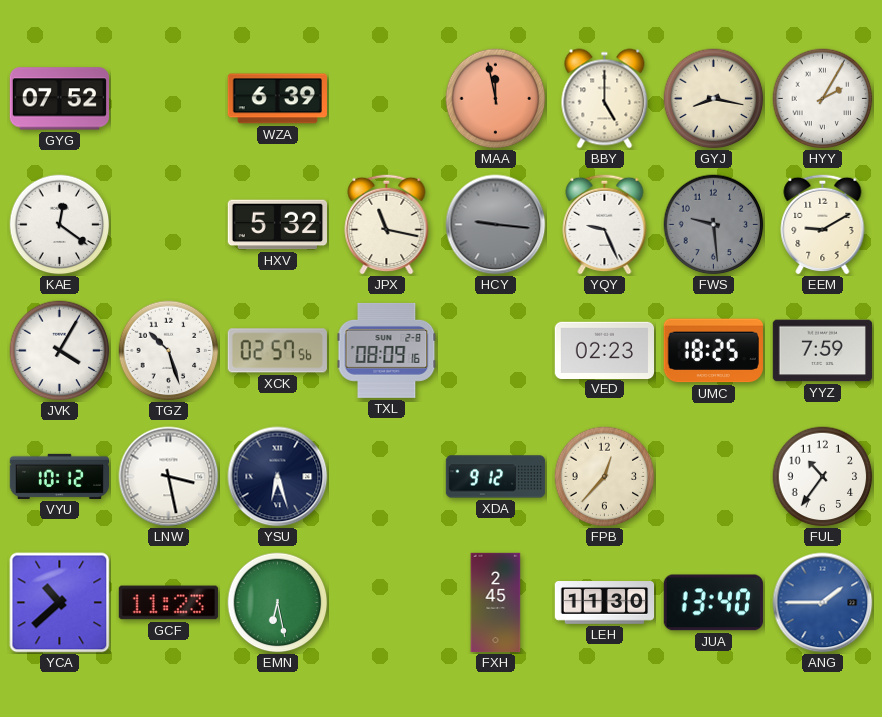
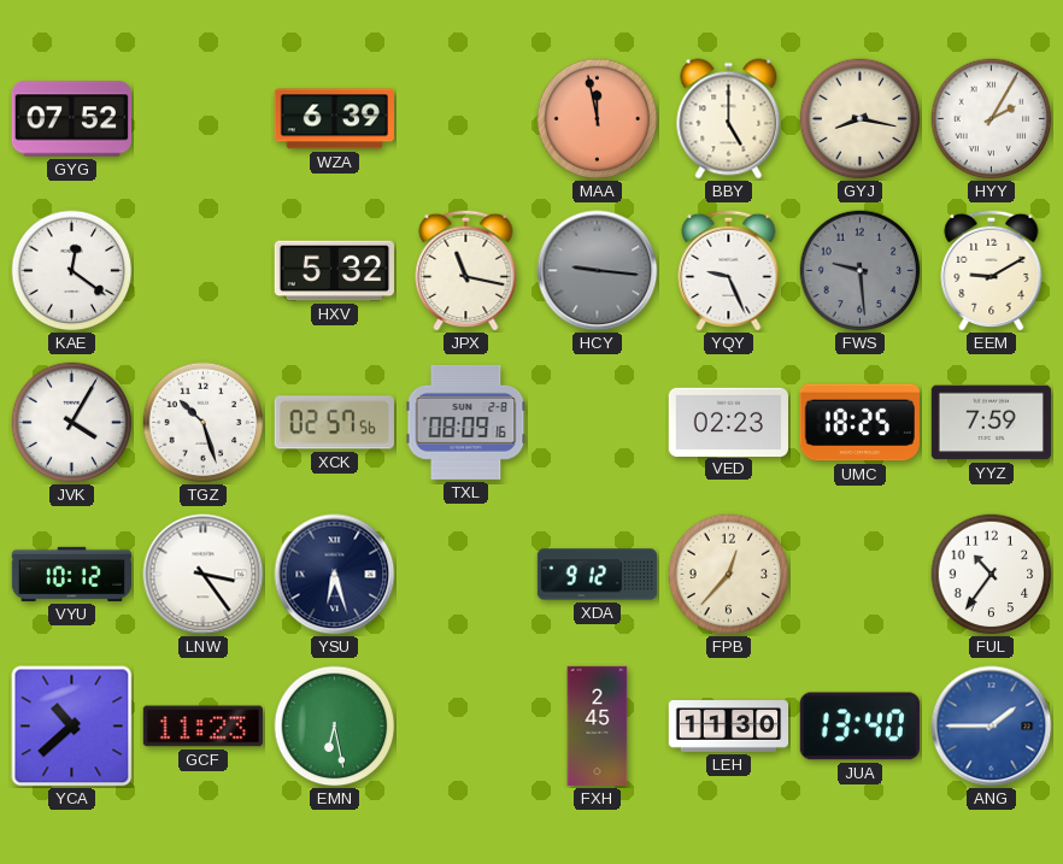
LNW: 3:28 -> 3:24 (204, 575)
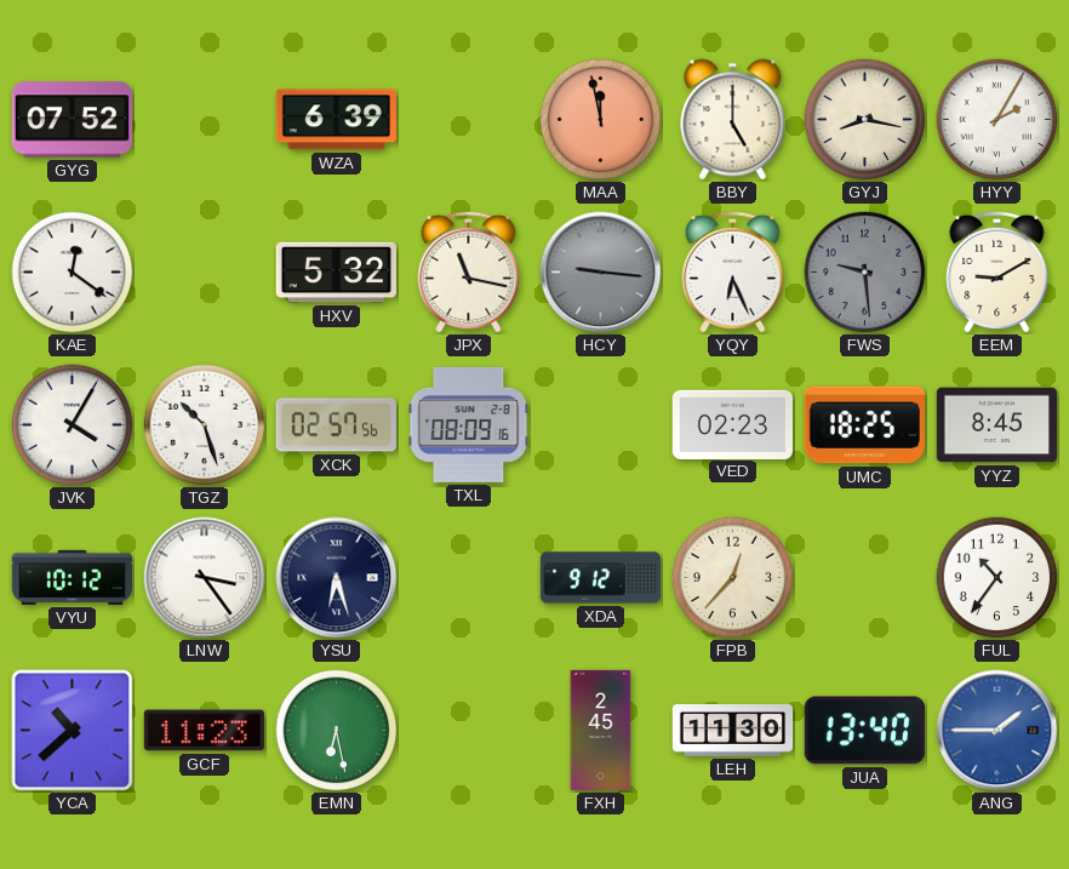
YQY: 9:26 -> 6:26 (733, 271)
YYZ: 7:59 -> 8:45 (996, 425)
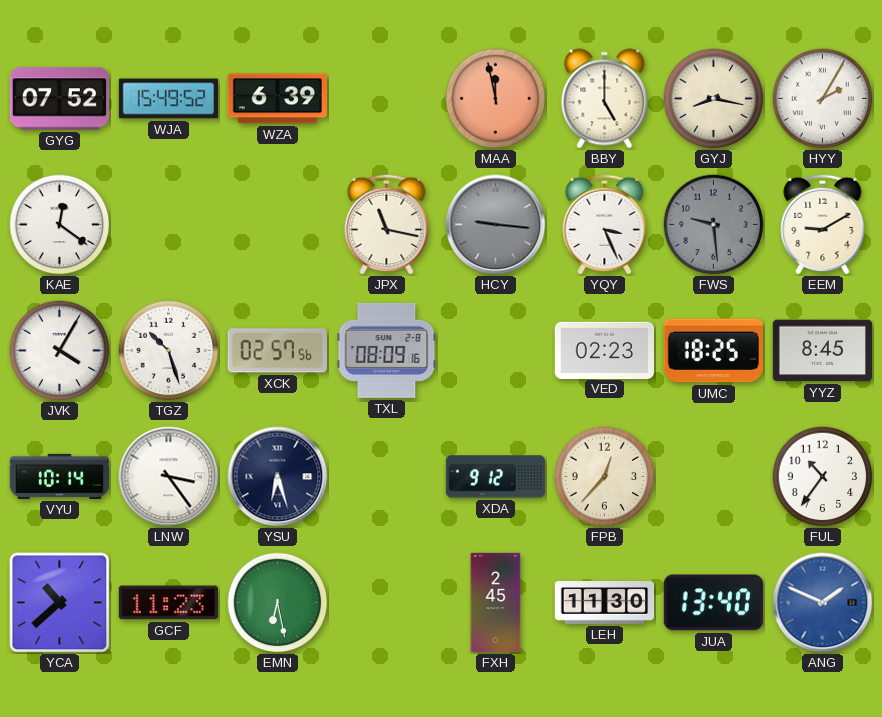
WJA: none -> 15:49 (169, 99)
HXV: 5:32 -> none (336, 273)
YQY: 6:26 -> 3:26 (605, 224)
VYU: 10:12 -> 10:14 (59, 476)
ANG: 1:45 -> 1:49 (823, 603)
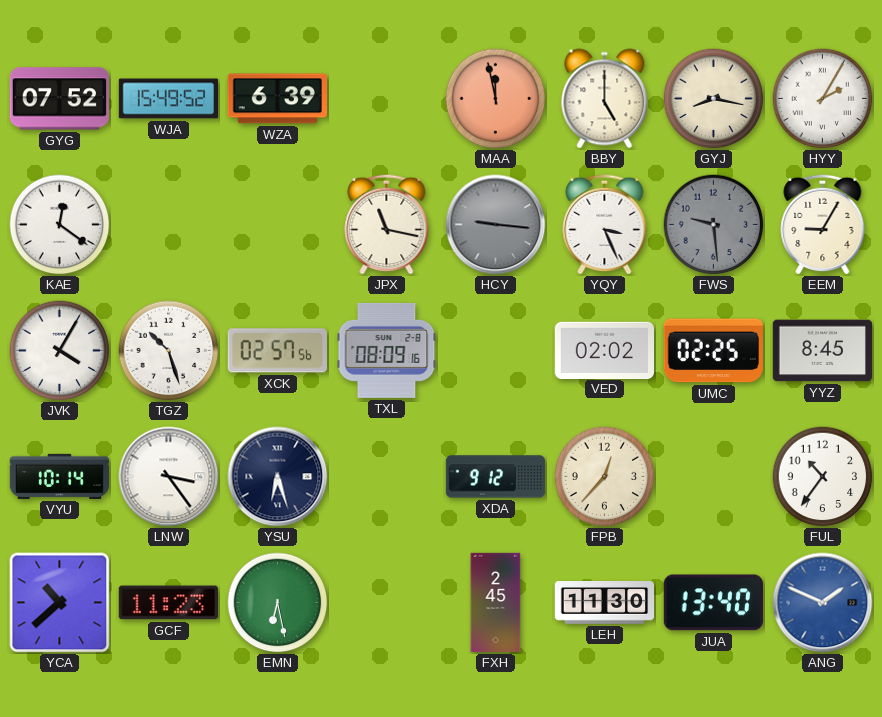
EEM: 9:10 -> 9:05 (823, 224)
VED: 02:23 -> 02:02 (604, 350)
UMC: 18:25 -> 02:25 (713, 351)
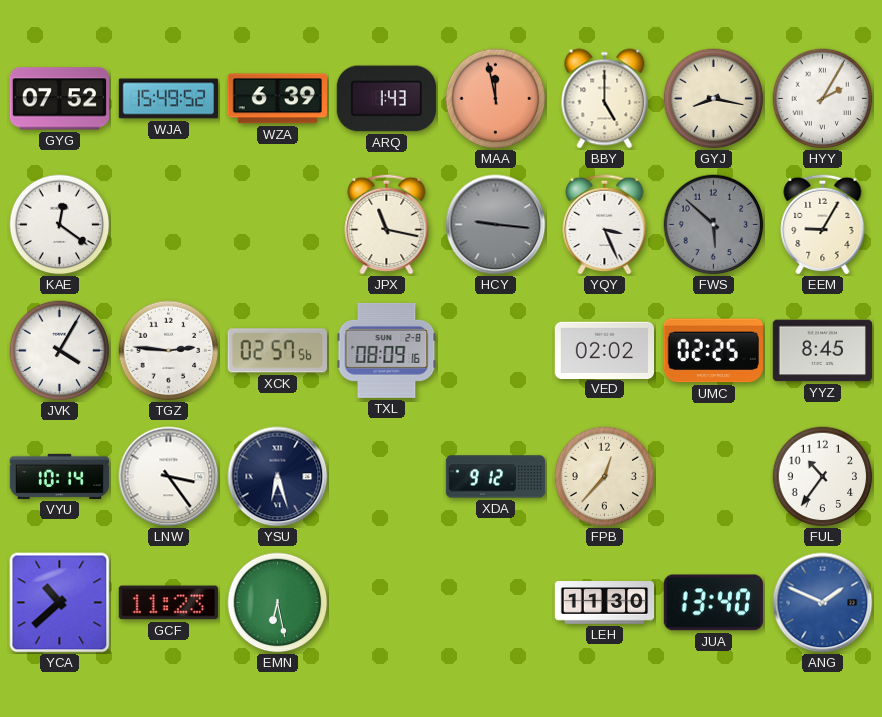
ARQ: none -> 1:43 (386, 99)
FWS: 9:29 -> 5:52 (714, 225)
TGZ: 10:27 -> 2:46 (169, 351)
FXH: 2:45 -> none (496, 603)
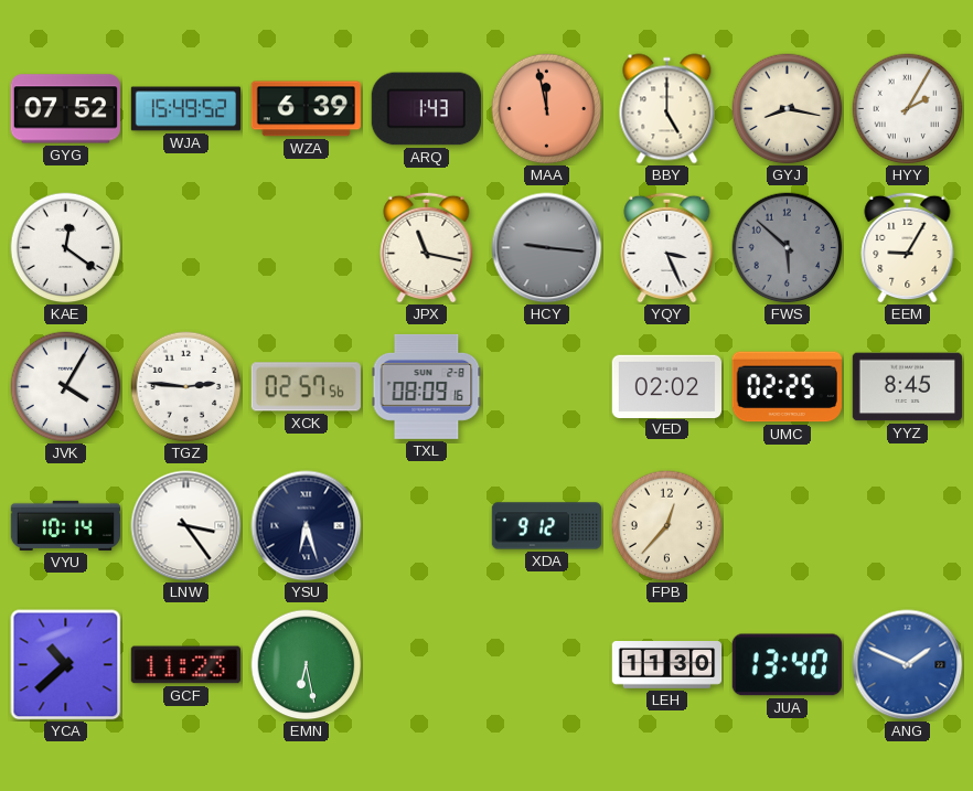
FUL: 10:36 -> none (823, 477)
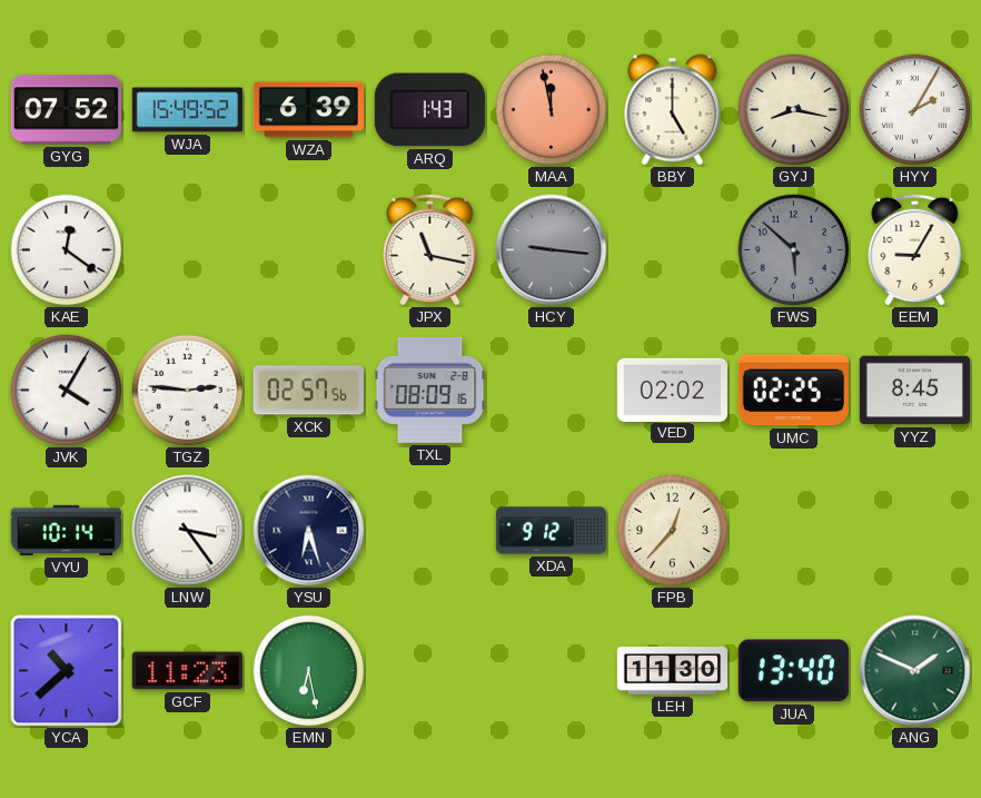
YQY: 3:26 -> none (667, 247)
ANG dial: blue -> green (915, 671)
